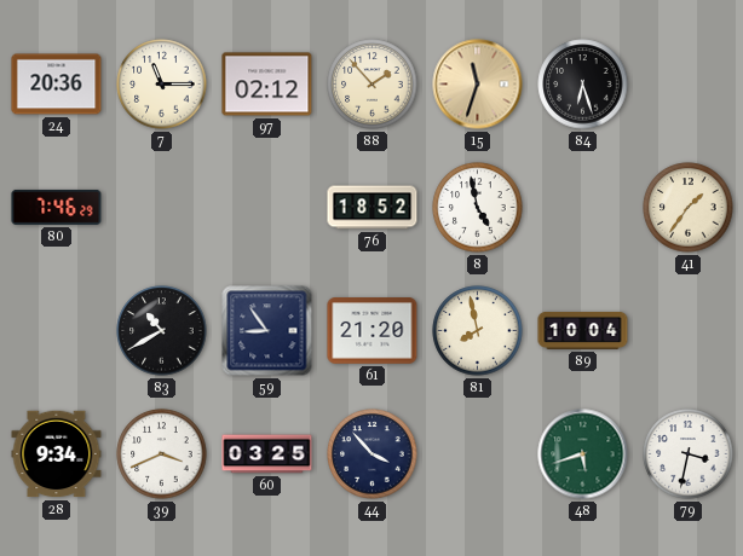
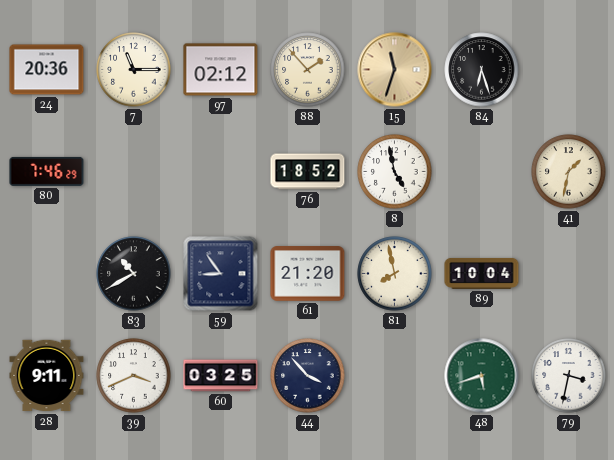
41: 1:36 -> 1:32 (569, 172)
28: 9:34 -> 9:11 (47, 376)
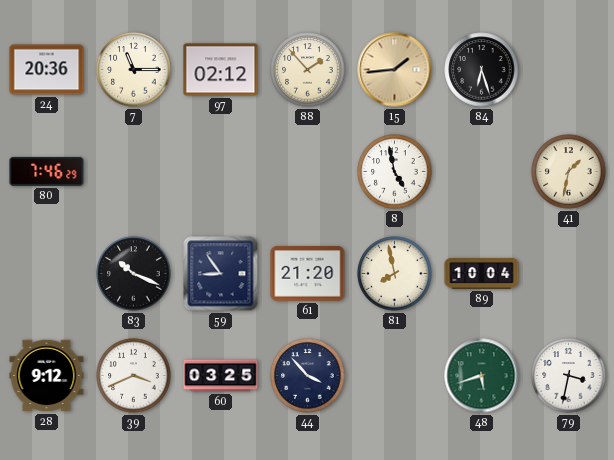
15: 11:33 -> 1:44 (395, 70)
76: 18:52 -> none (308, 172)
83: 10:40 -> 10:19 (134, 274)
28: 9:11 -> 9:12 (47, 376)
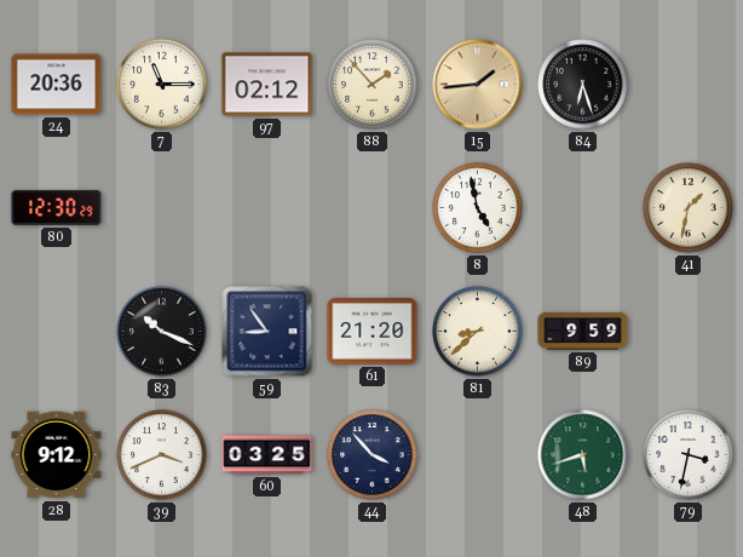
80: 7:46 -> 12:30 (57, 207)
81: 7:58 -> 8:38 (478, 332)
89: 10:04 -> 9:59 (583, 331)
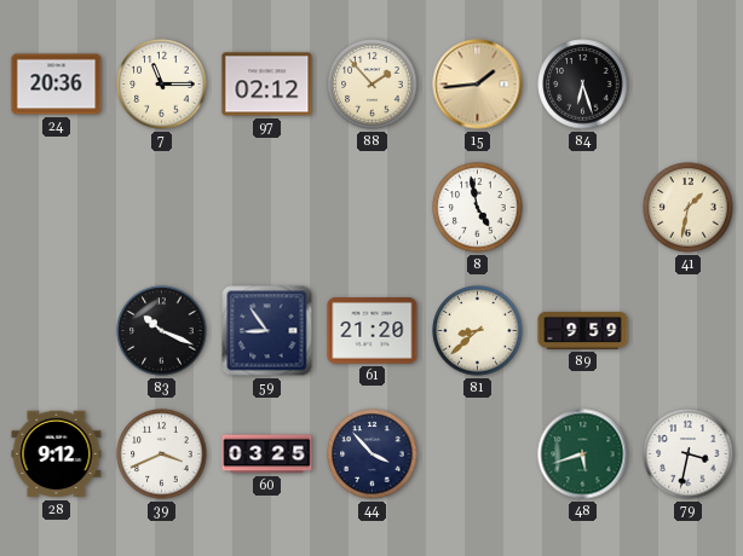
80: 12:30 -> none (57, 207)
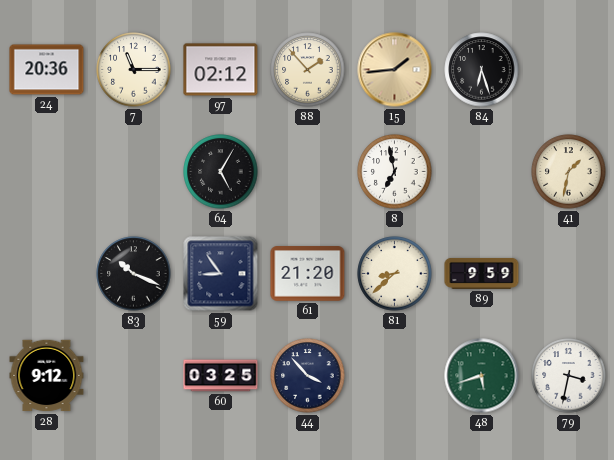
64: none -> 5:05 (221, 172)
8: 4:58 -> 6:58 (395, 172)
39: 3:41 -> none (162, 454)
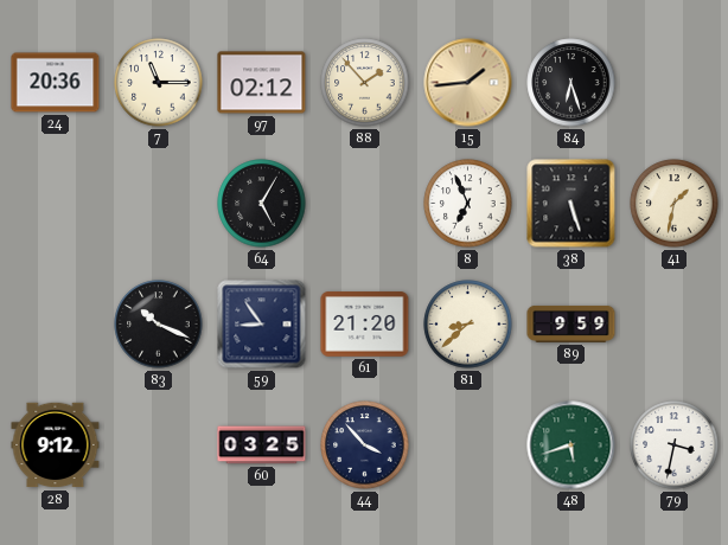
8: 6:58 -> 6:56 (468, 204)
38: none -> 5:27 (571, 204)
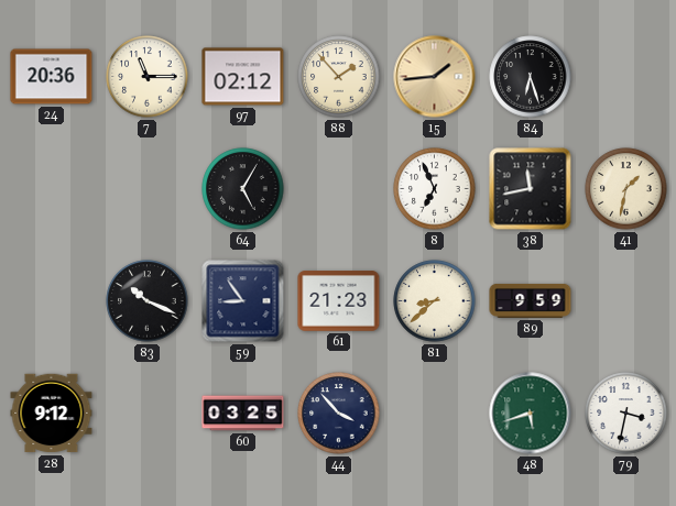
38: 5:27 -> 11:43 (531, 189)
61: 21:20 -> 21:23 (339, 301)
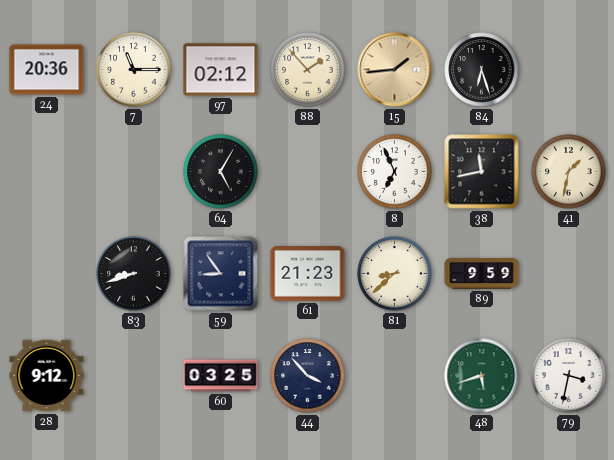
83: 10:19 -> 8:42 (134, 274)
